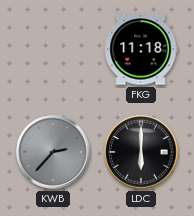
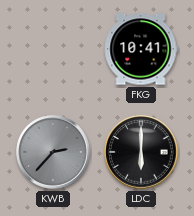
FKG: 11:18 -> 10:41 (141, 49)
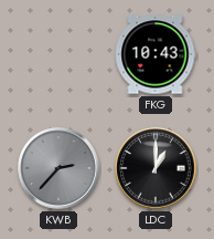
FKG: 10:41 -> 10:43 (156, 54)
LDC: 6:00 -> 1:00 (156, 168)
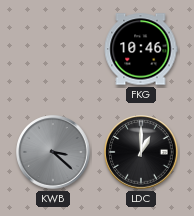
FKG: 10:43 -> 10:46 (141, 49)
KWB: 2:37 -> 3:22 (53, 152)
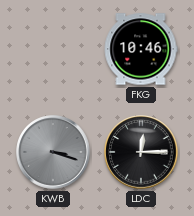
KWB: 3:22 -> 3:18 (53, 152)
LDC: 1:00 -> 12:15 (141, 152)
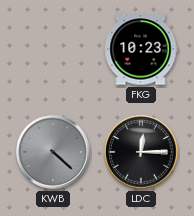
FKG: 10:46 -> 10:23 (141, 49)
KWB: 3:18 -> 4:22 (53, 152)
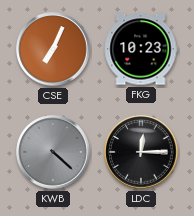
CSE: none -> 7:04 (53, 49)
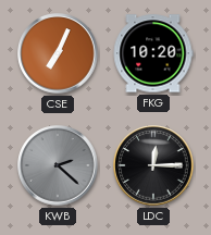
FKG: 10:23 -> 10:20 (153, 53)
KWB: 4:22 -> 2:22 (58, 165)
